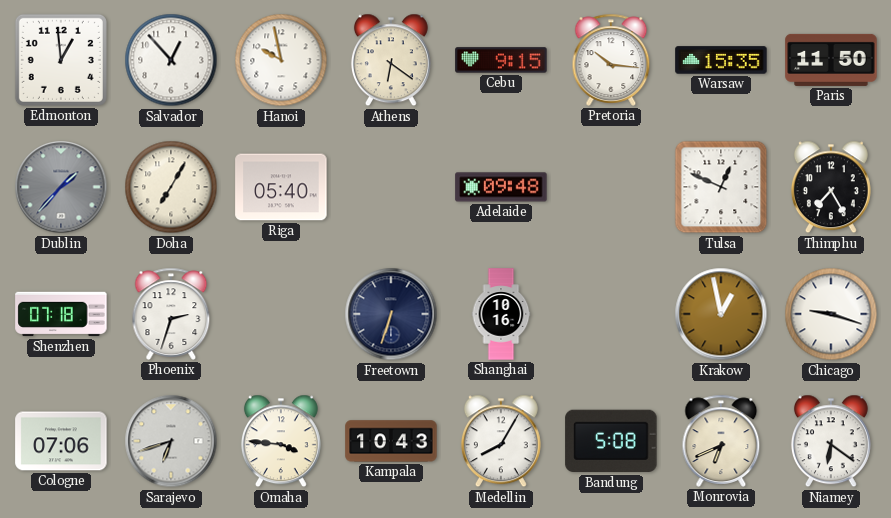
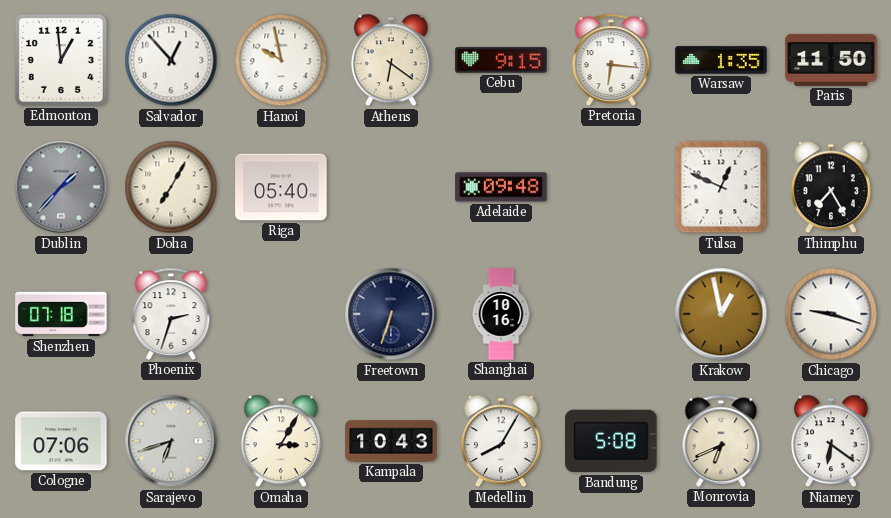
Pretoria: 10:16 -> 6:16 (611, 60)
Warsaw: 15:35 -> 1:35 (721, 60)
Omaha: 3:46 -> 3:05 (281, 441)
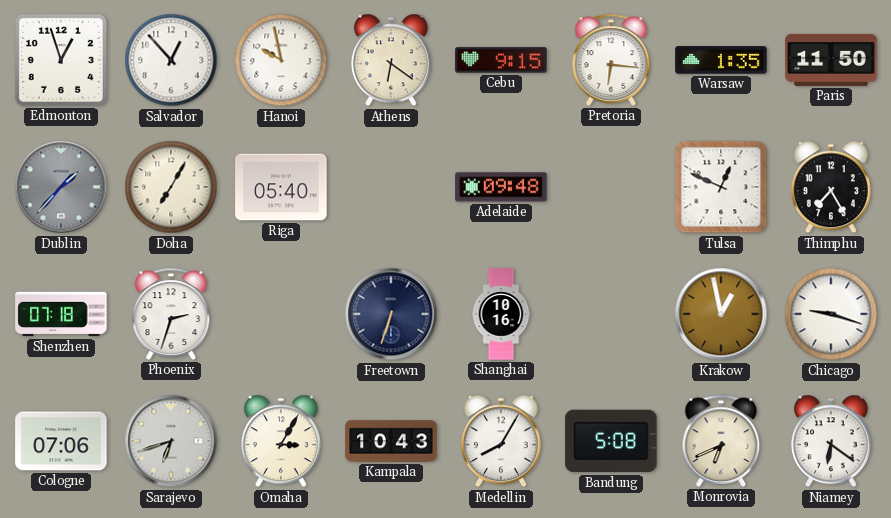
Edmonton: 12:59 -> 12:57 (61, 60)
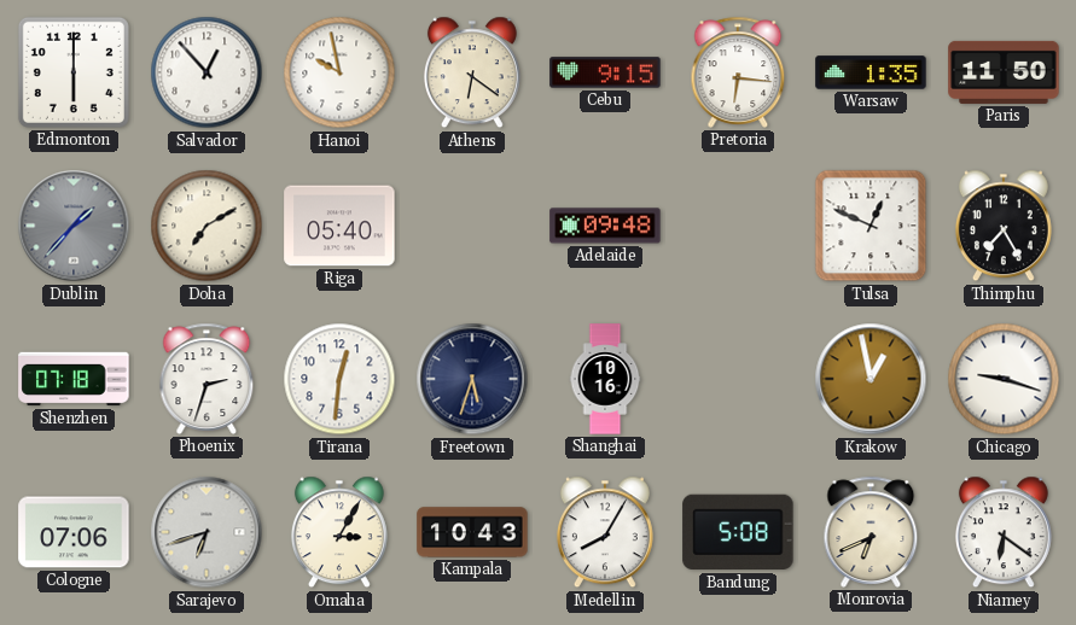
Edmonton: 12:57 -> 6:00 (74, 72)
Doha: 7:05 -> 7:10 (207, 226)
Tirana: none -> 12:31 (339, 379)
Freetown: 6:33 -> 5:33 (472, 379)
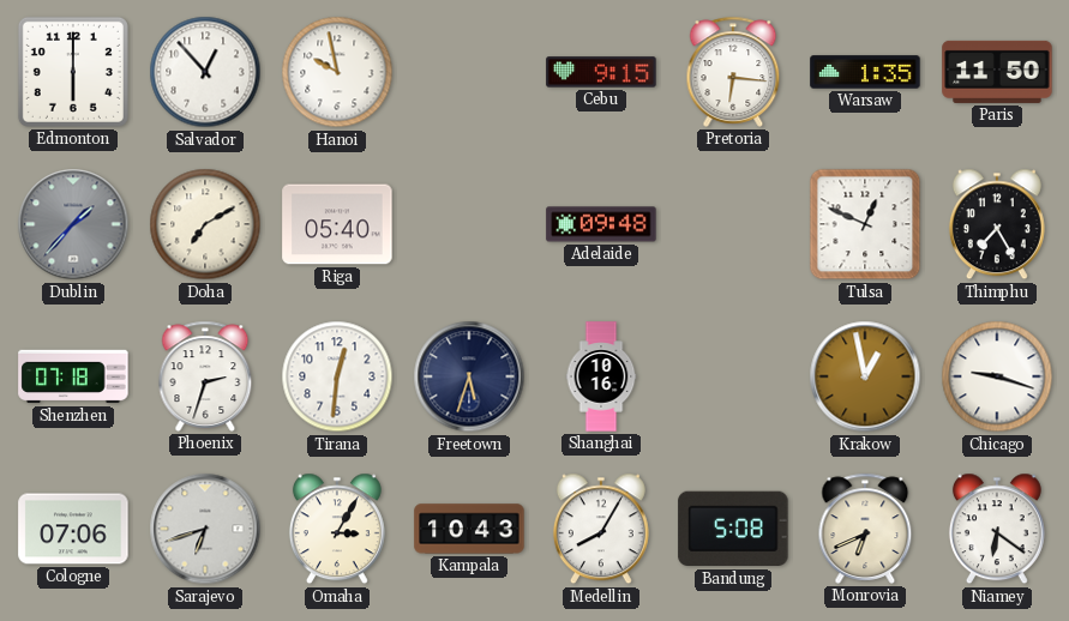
Athens: 6:21 -> none (472, 72)
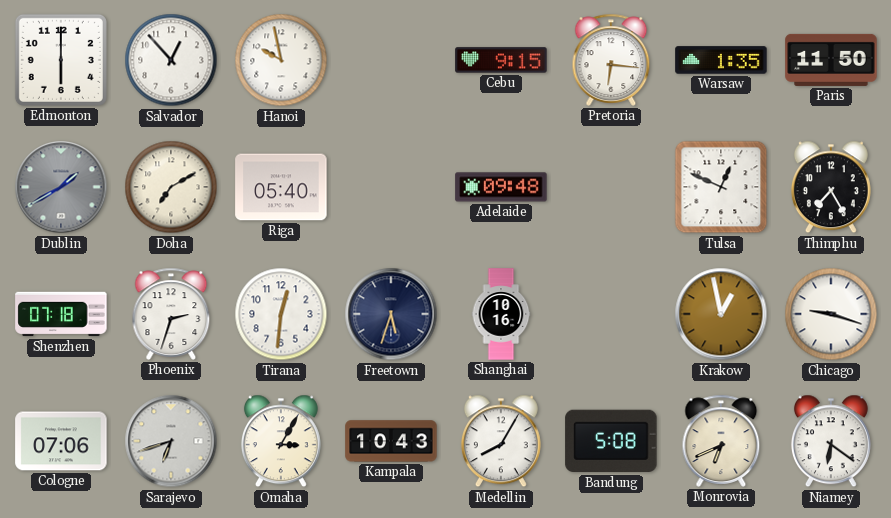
Dublin: 1:37 -> 1:40 (61, 187)
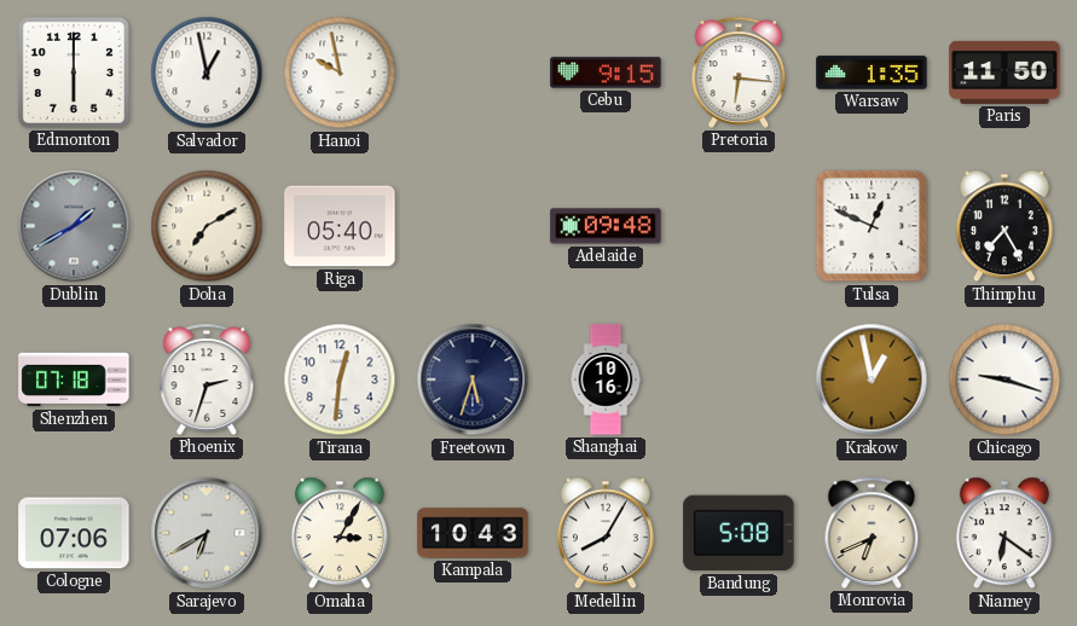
Salvador: 12:53 -> 12:58 (207, 73)
Sarajevo: 6:42 -> 6:40 (207, 533)
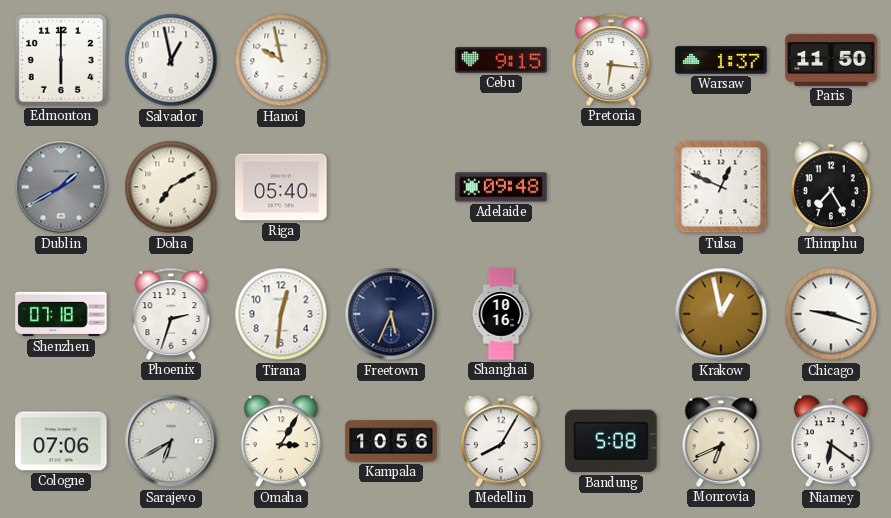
Warsaw: 1:35 -> 1:37 (721, 60)
Freetown: 5:33 -> 5:34 (391, 314)
Kampala: 10:43 -> 10:56 (391, 441)
